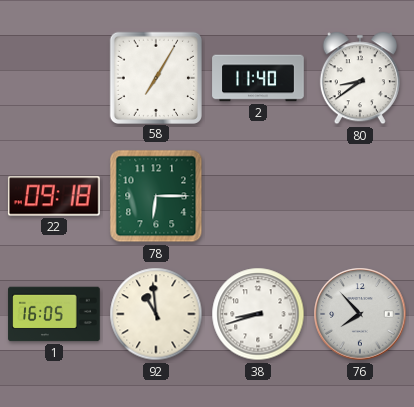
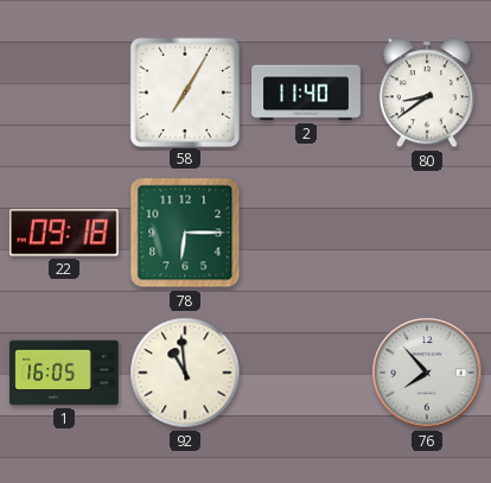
38: 8:42 -> none (258, 314)
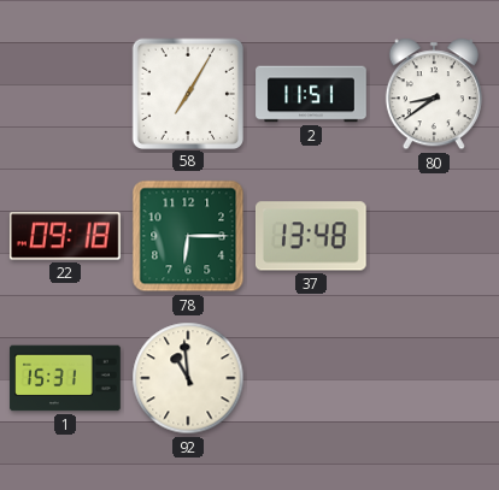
2: 11:40 -> 11:51 (311, 94)
37: none -> 13:48 (311, 236)
1: 16:05 -> 15:31 (65, 378)
76: 7:53 -> none (427, 373)
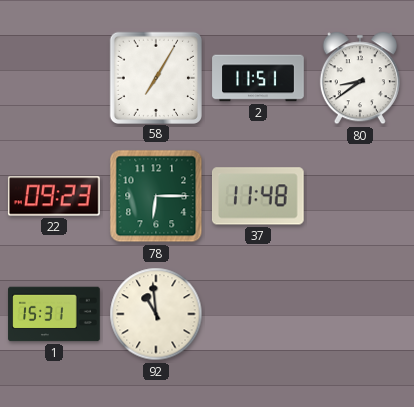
22: 09:18 -> 09:23 (54, 196)
37: 13:48 -> 11:48 (258, 196)
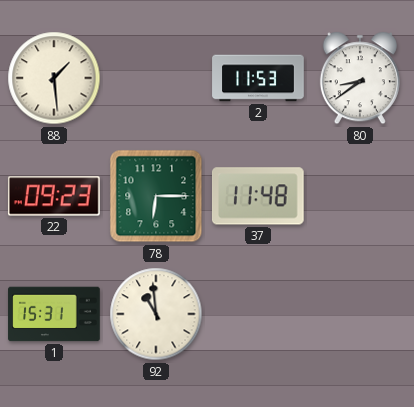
88: none -> 1:29 (54, 78)
58: 7:05 -> none (155, 77)
2: 11:51 -> 11:53 (258, 78)
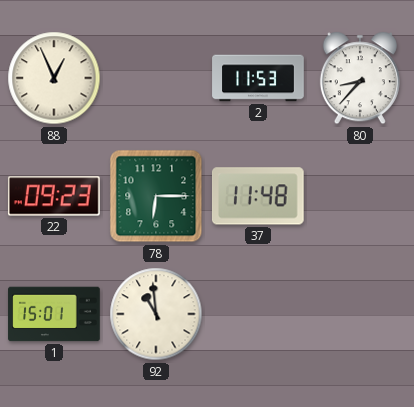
88: 1:29 -> 12:56 (54, 78)
80: 8:39 -> 8:37 (360, 78)
1: 15:31 -> 15:01 (54, 314)
